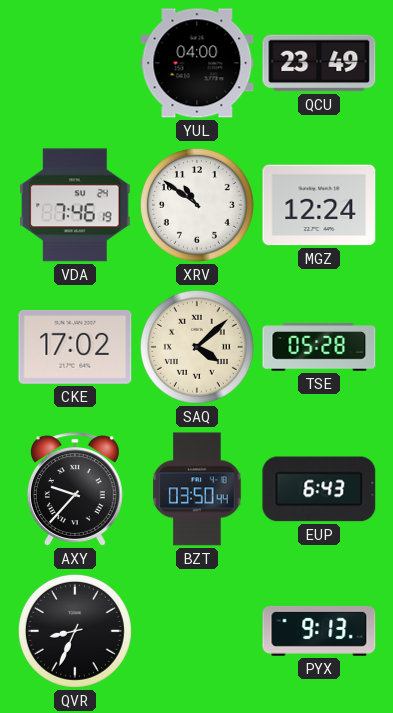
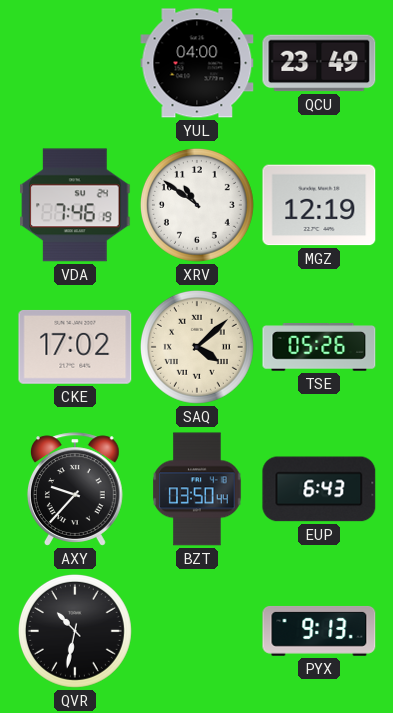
MGZ: 12:24 -> 12:19 (319, 205)
TSE: 05:28 -> 05:26 (319, 347)
QVR: 8:34 -> 10:32 (75, 631)
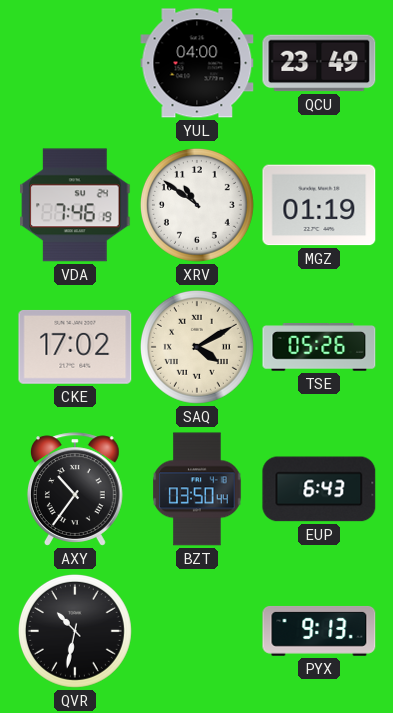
MGZ: 12:19 -> 01:19 (319, 205)
SAQ: 4:08 -> 4:10 (197, 347)
AXY: 9:37 -> 10:36 (75, 489)
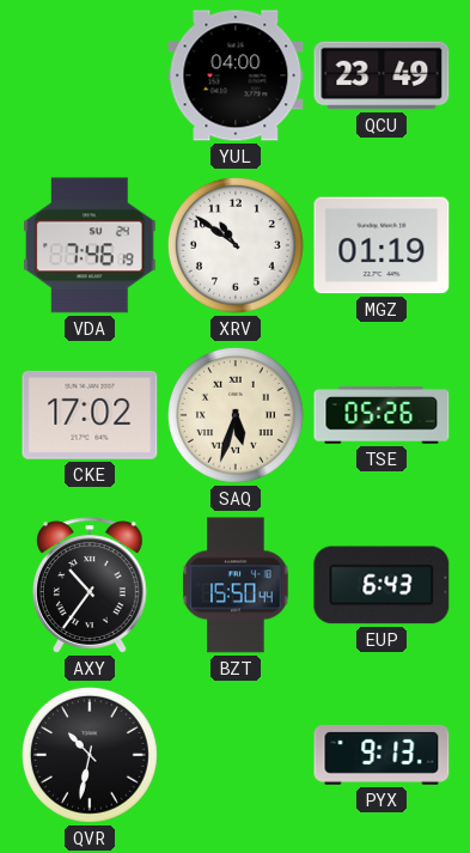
SAQ: 4:10 -> 5:33 (236, 415)
BZT: 03:50 -> 15:50 (236, 585)
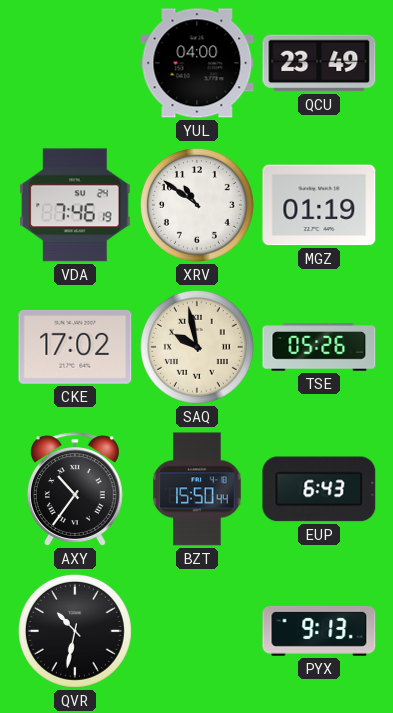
SAQ: 5:33 -> 9:58 (197, 347)
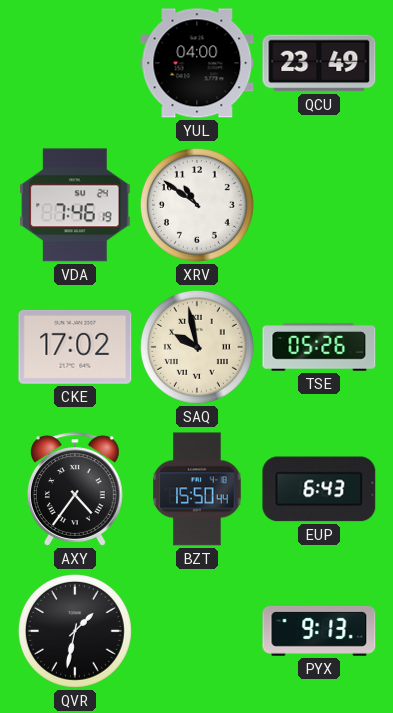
MGZ: 01:19 -> none (319, 205)
AXY: 10:36 -> 4:36 (75, 489)
QVR: 10:32 -> 1:32 (75, 631)
